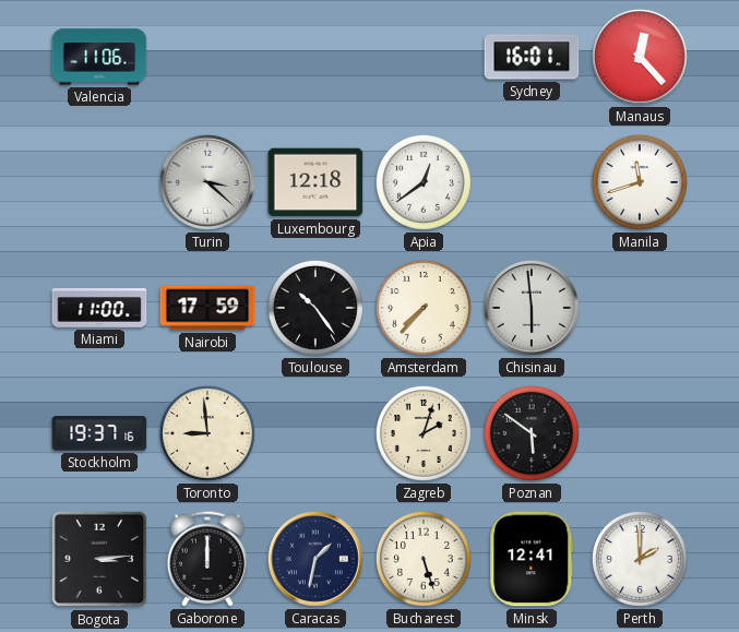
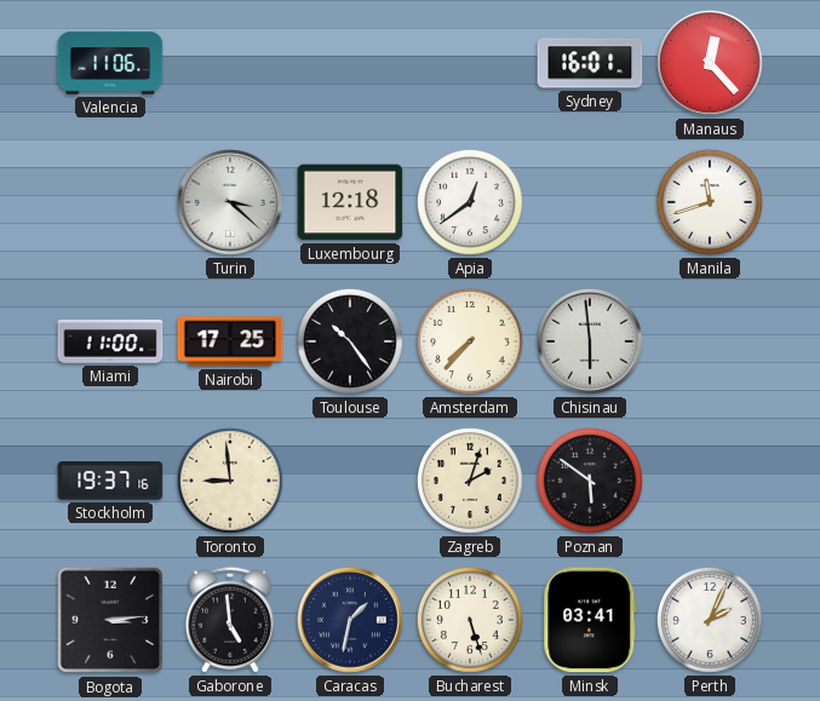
Nairobi: 17:59 -> 17:25 (230, 341)
Gaborone: 12:00 -> 4:59 (230, 620)
Minsk: 12:41 -> 03:41 (590, 620)
Perth: 2:00 -> 2:04 (710, 620)
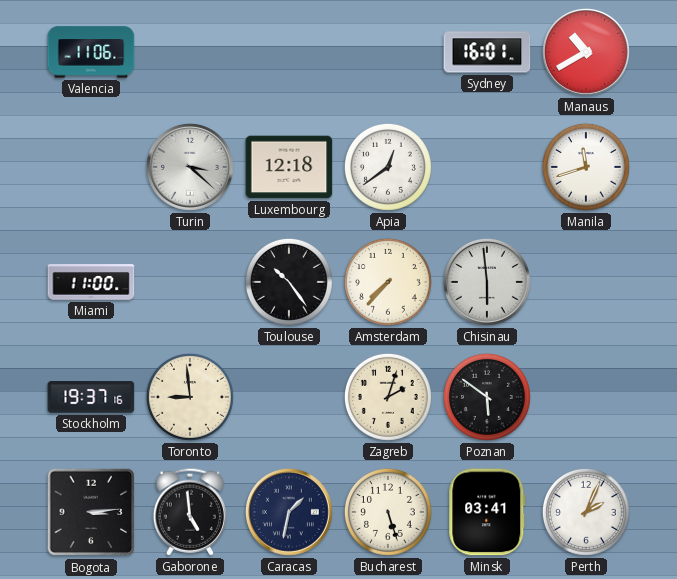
Manaus: 12:23 -> 10:40 (586, 52)
Nairobi: 17:25 -> none (230, 341)
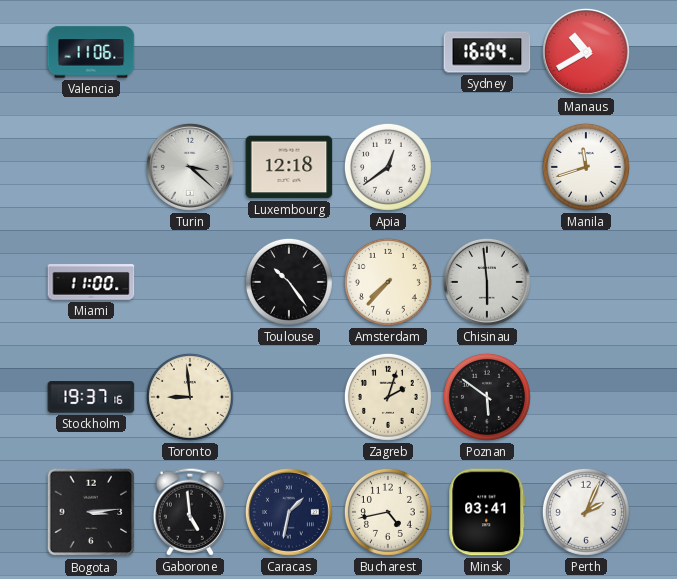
Sydney: 16:01 -> 16:04 (487, 52)
Bucharest: 5:27 -> 4:43 (388, 512)
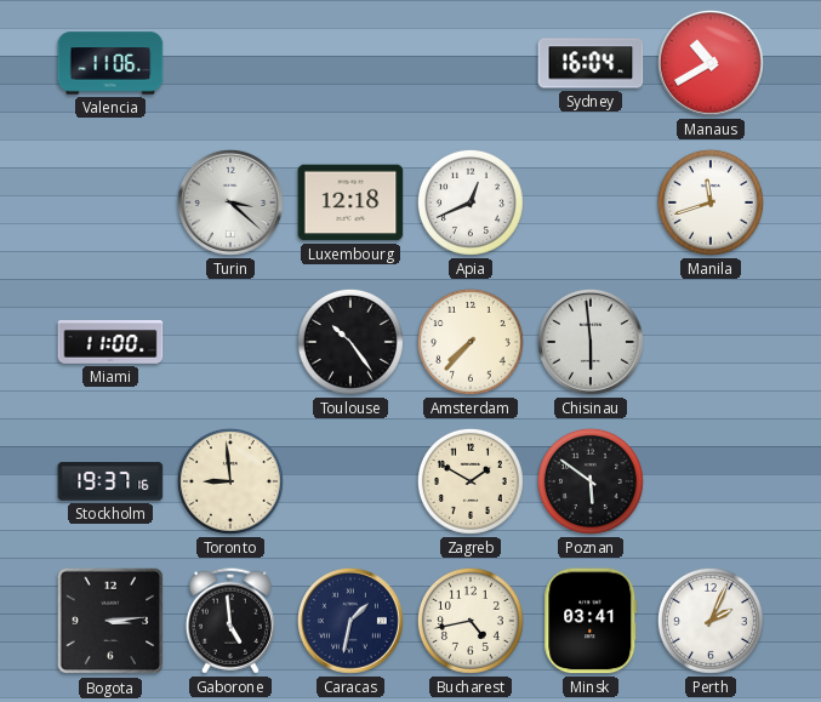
Apia: 12:39 -> 12:41 (471, 202)
Zagreb: 2:03 -> 1:50 (471, 481)
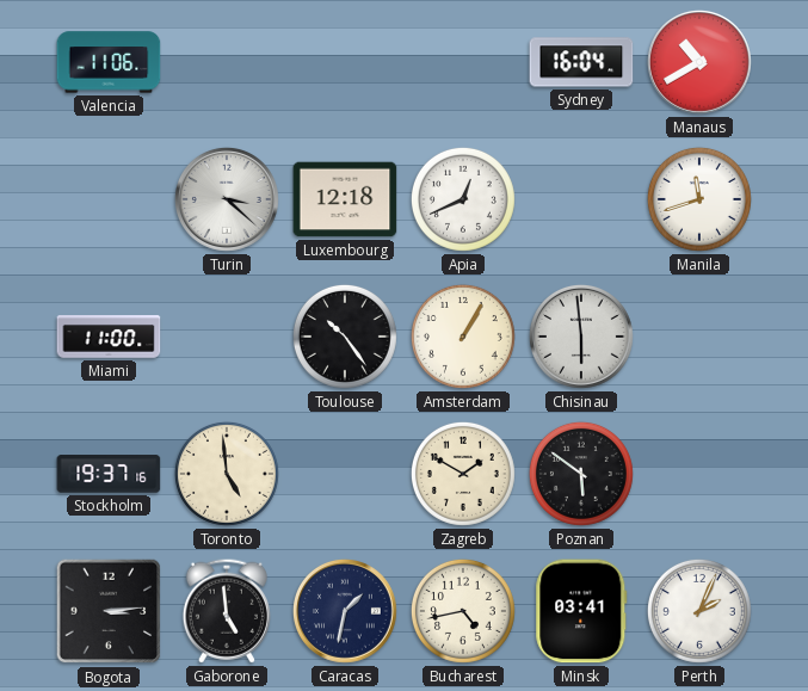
Amsterdam: 7:37 -> 1:05 (463, 337)
Toronto: 8:59 -> 4:59 (227, 474)
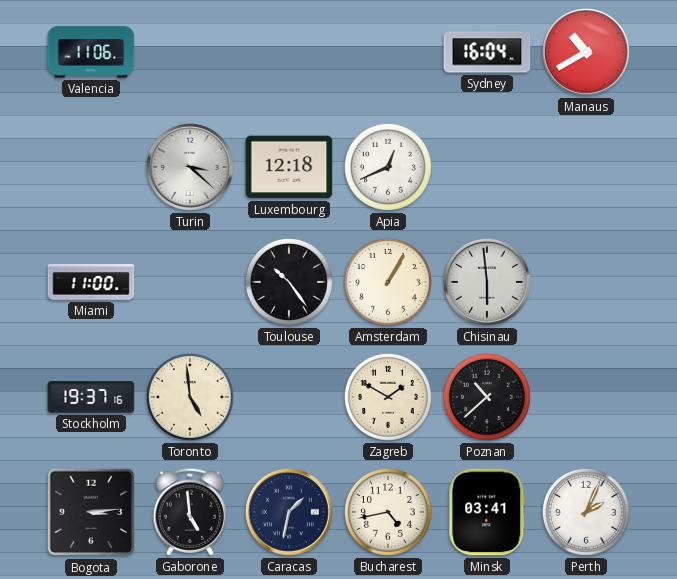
Manila: 11:42 -> none (699, 199)
Poznan: 5:51 -> 10:38 (487, 397)
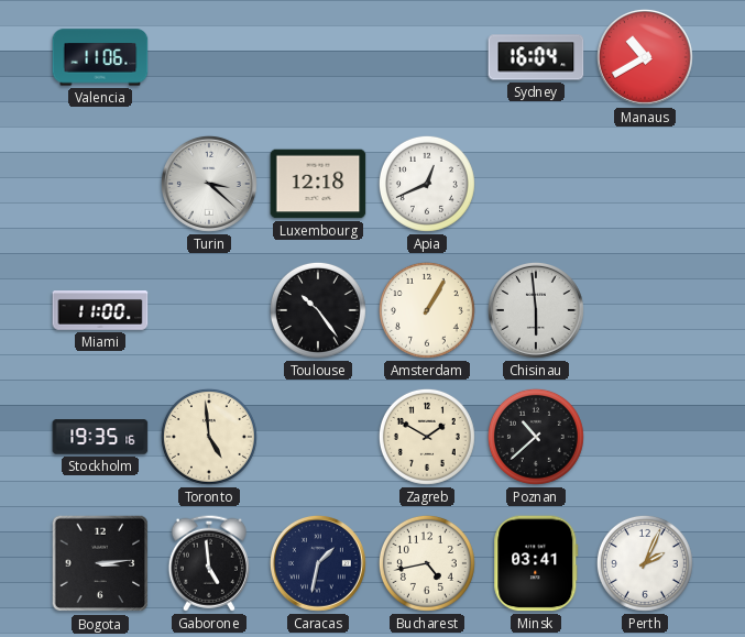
Stockholm: 19:37 -> 19:35 (100, 437)
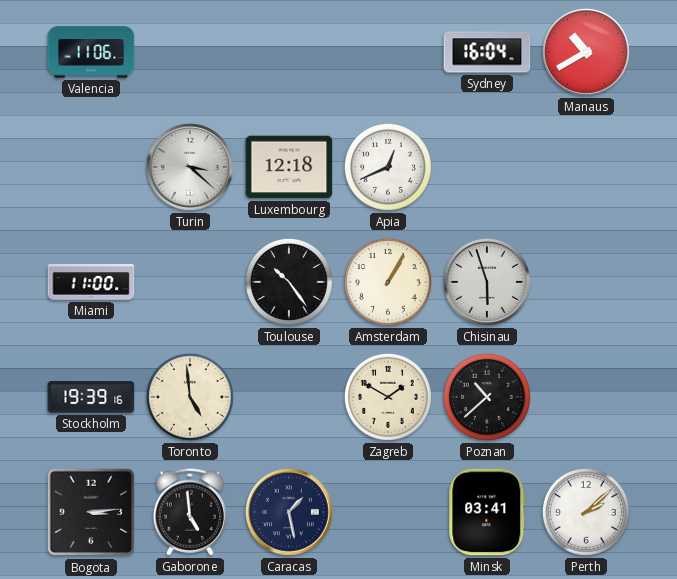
Chisinau: 5:59 -> 5:57 (487, 282)
Stockholm: 19:35 -> 19:39 (91, 397)
Caracas: 1:32 -> 1:28 (289, 512)
Bucharest: 4:43 -> none (427, 563)
Perth: 2:04 -> 2:08 (586, 512)
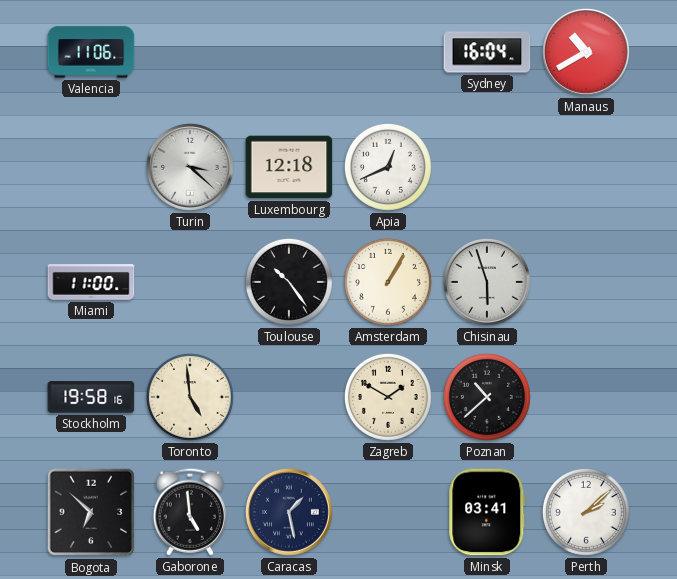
Stockholm: 19:39 -> 19:58 (91, 397)
Bogota: 3:14 -> 6:52 (91, 512)
